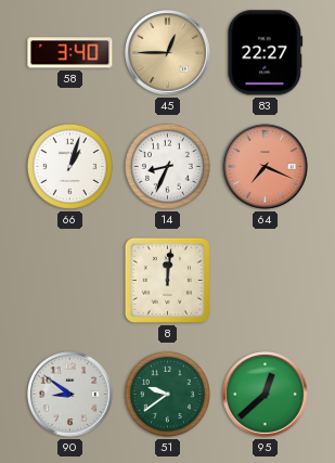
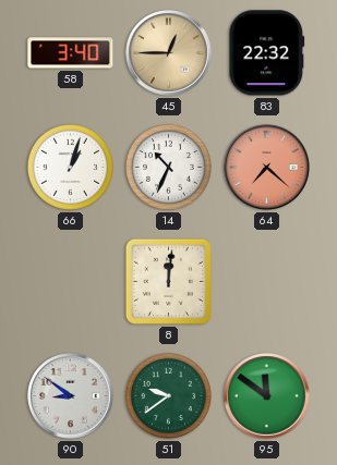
83: 22:27 -> 22:32 (267, 53)
14: 8:34 -> 10:34 (168, 167)
64: 7:19 -> 7:22 (267, 168)
95: 12:38 -> 11:51 (267, 396)
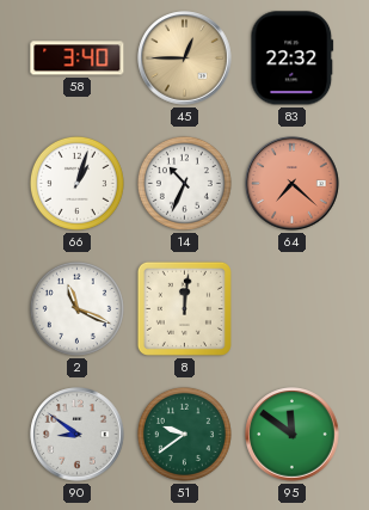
2: none -> 11:19 (76, 308)
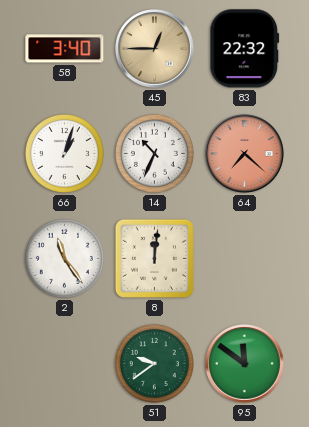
2: 11:19 -> 11:24 (64, 258)
90: 8:51 -> none (78, 435)
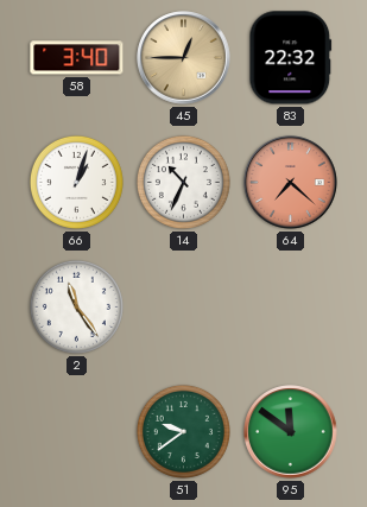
8: 12:01 -> none (154, 258)
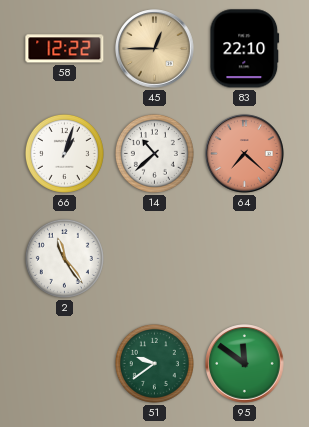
58: 3:40 -> 12:22 (65, 49)
83: 22:32 -> 22:10 (245, 49)
14: 10:34 -> 10:38 (154, 153)
